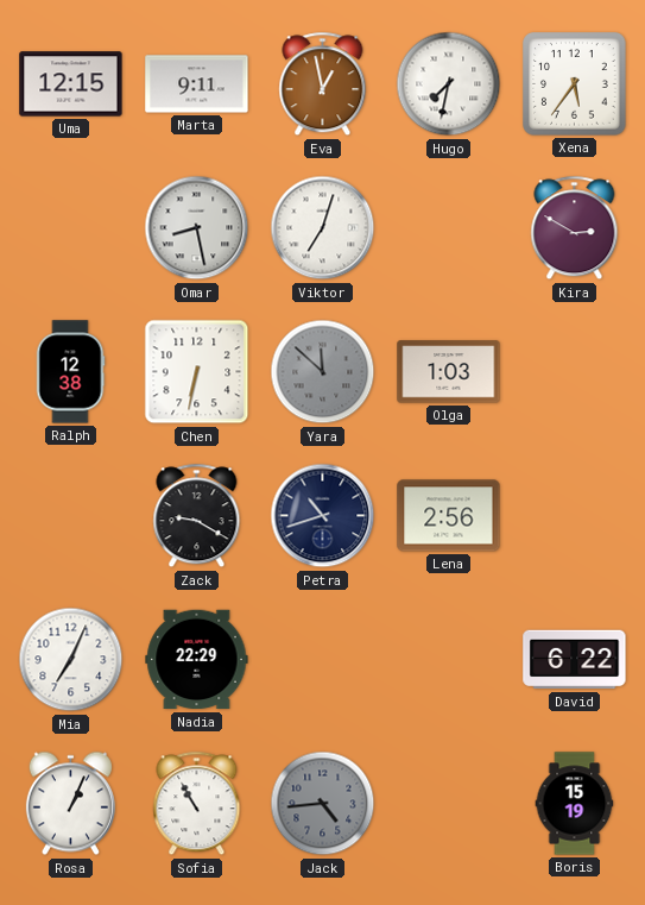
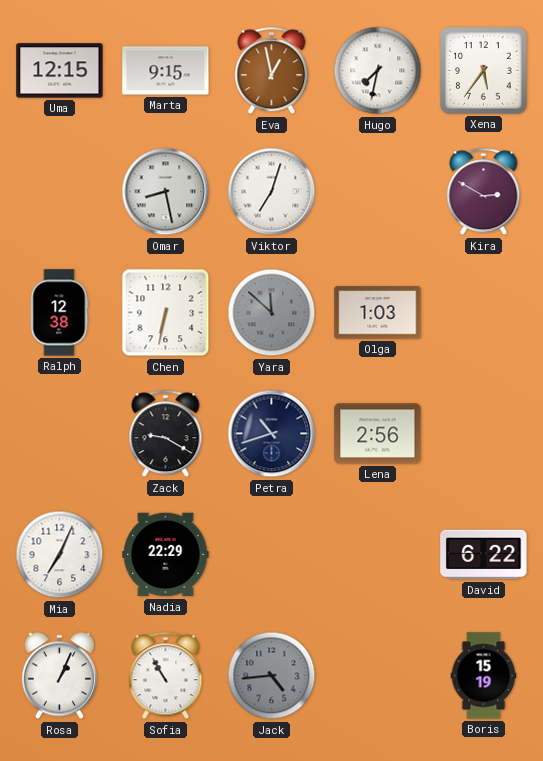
Marta: 9:11 -> 9:15 (166, 71)
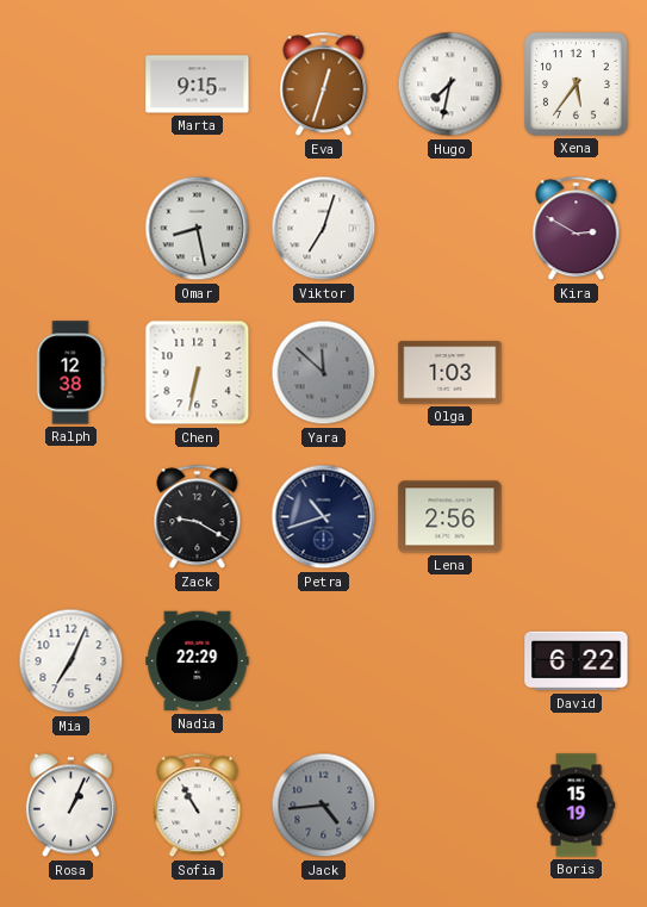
Uma: 12:15 -> none (60, 71)
Eva: 12:58 -> 12:33 (324, 85)
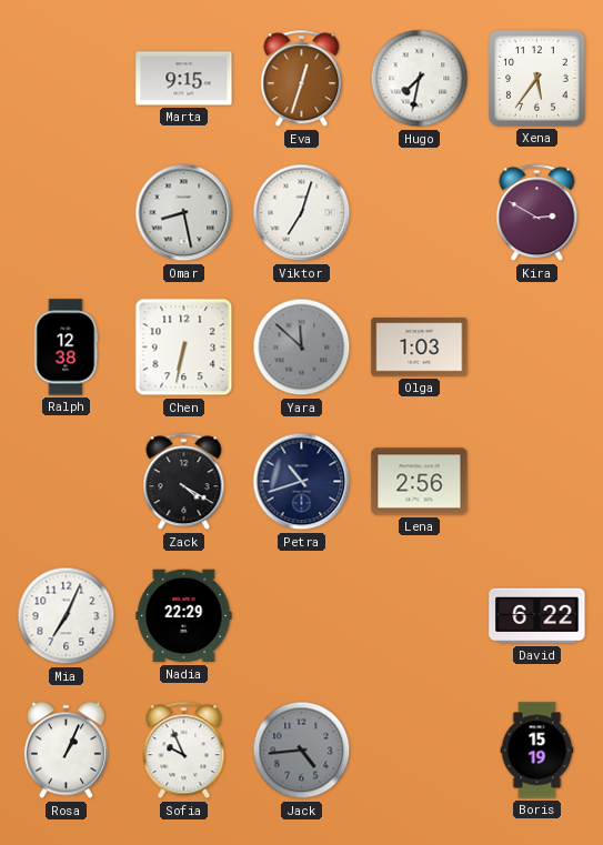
Zack: 9:20 -> 4:20 (184, 482)
Sofia: 10:55 -> 9:56 (184, 751)
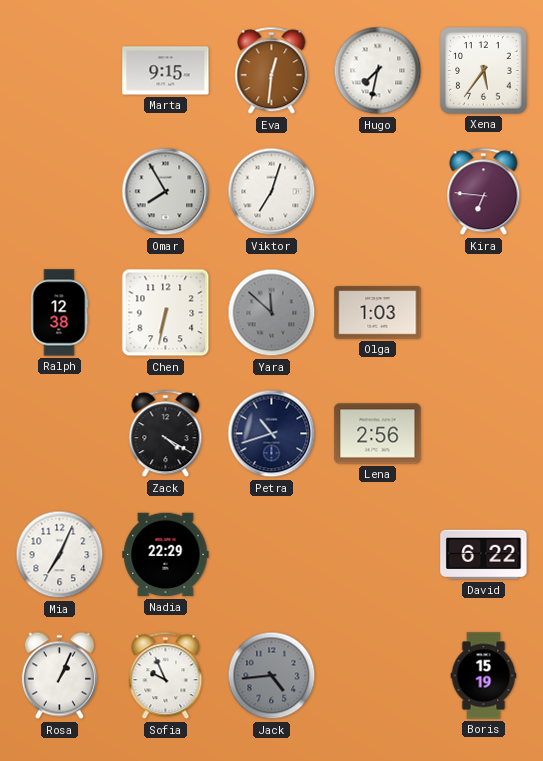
Eva: 12:33 -> 12:31 (272, 71)
Omar: 8:28 -> 7:55 (166, 192)
Kira: 2:50 -> 6:46 (484, 192)
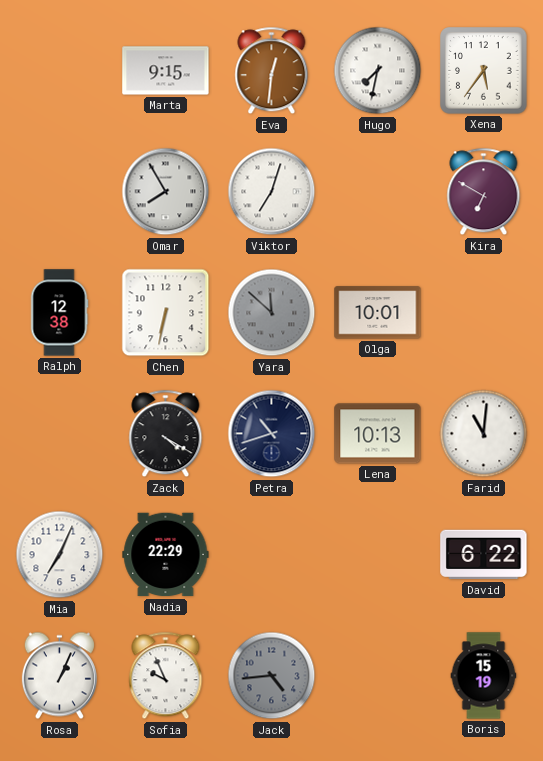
Kira: 6:46 -> 6:50 (484, 192)
Olga: 1:03 -> 10:01 (378, 313)
Lena: 2:56 -> 10:13 (378, 434)
Farid: none -> 11:01 (484, 434)
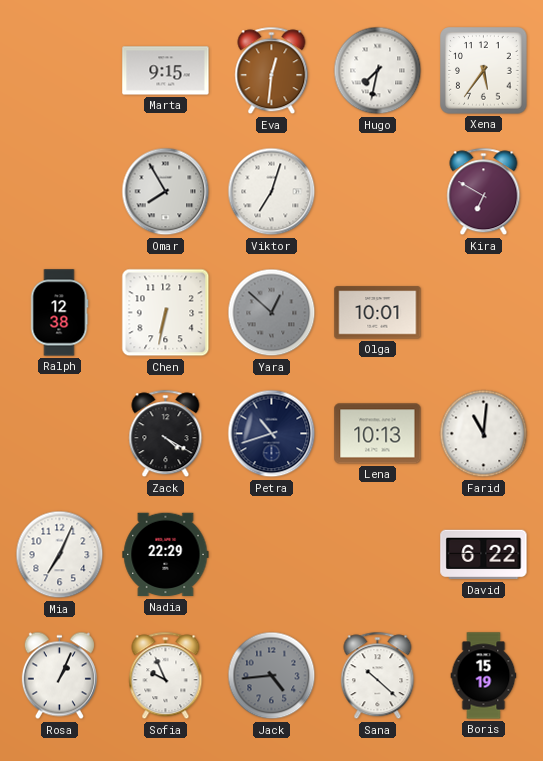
Yara: 11:52 -> 12:52 (272, 313)
Sana: none -> 10:22 (378, 676)
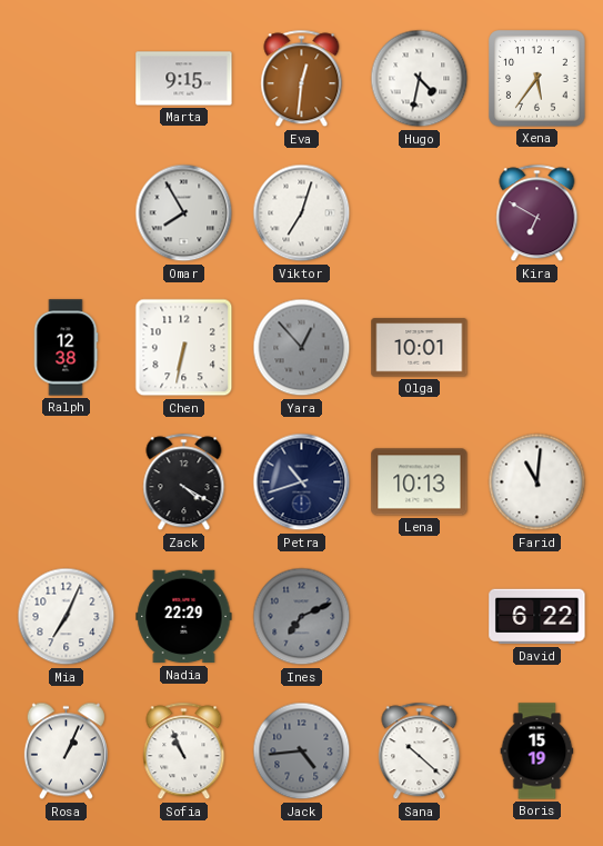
Hugo: 7:32 -> 4:32 (420, 79)
Yara: 12:52 -> 12:53 (302, 348)
Ines: none -> 7:11 (302, 617)
Sofia: 9:56 -> 10:56 (184, 752)
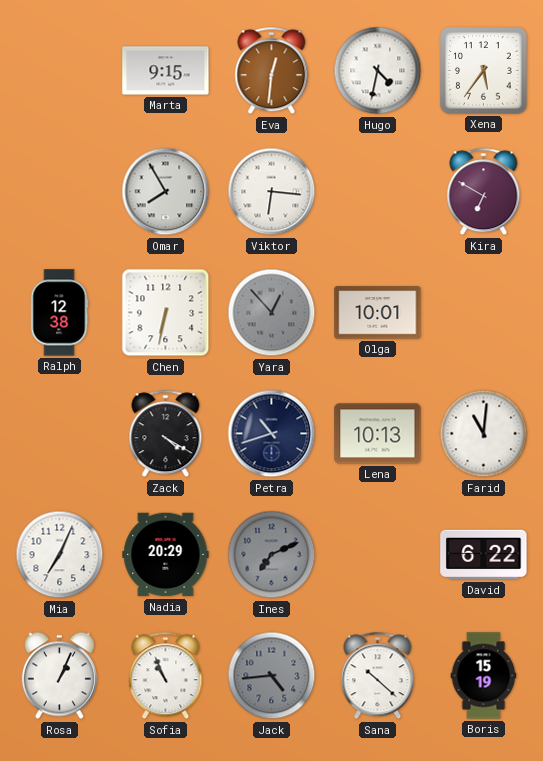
Viktor: 7:03 -> 6:16 (272, 192)
Nadia: 22:29 -> 20:29 (166, 555)
